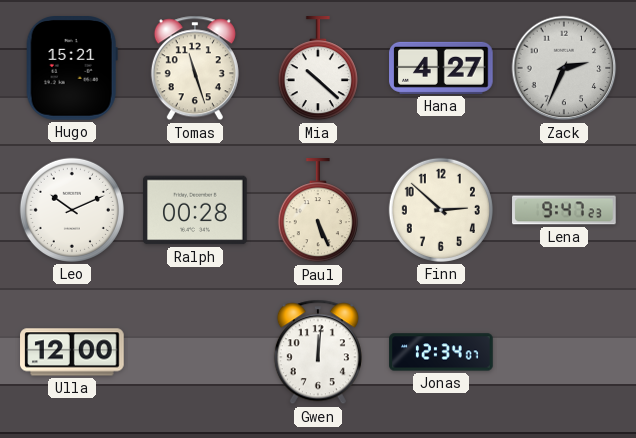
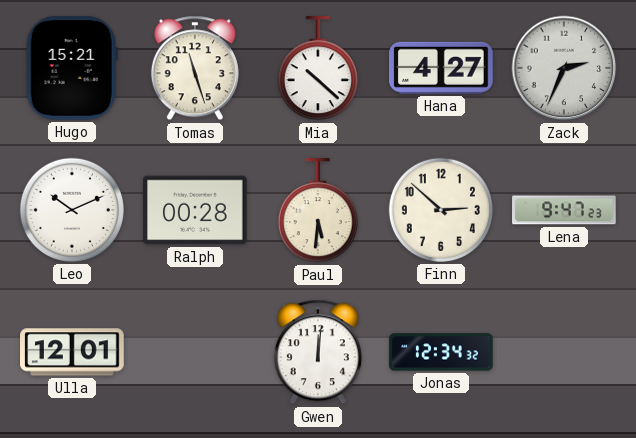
Paul: 5:26 -> 5:31 (318, 211)
Ulla: 12:00 -> 12:01 (72, 352)
Jonas: 12:34:07 -> 12:34:32 (441, 352)
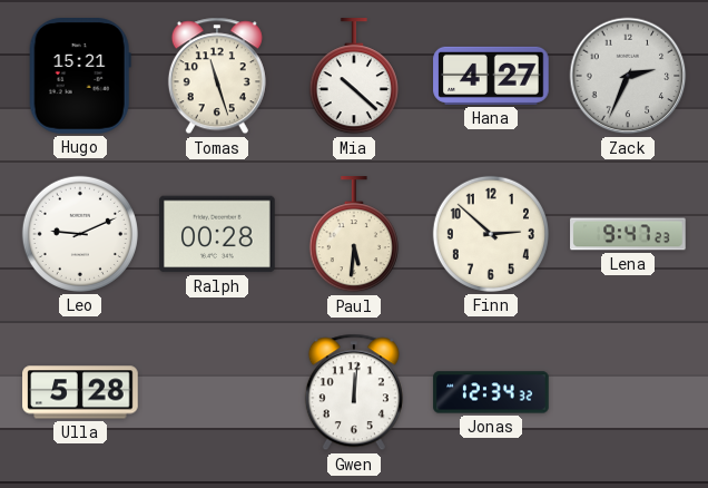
Leo: 10:11 -> 9:11 (80, 234)
Ulla: 12:01 -> 5:28 (80, 392)
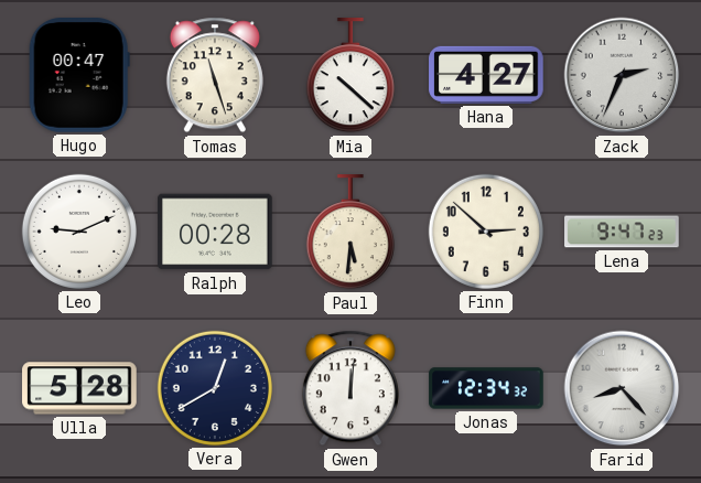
Hugo: 15:21 -> 00:47 (79, 76)
Vera: none -> 12:40 (215, 388)
Farid: none -> 8:23 (622, 388)
